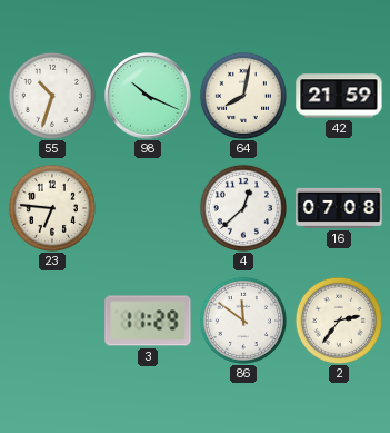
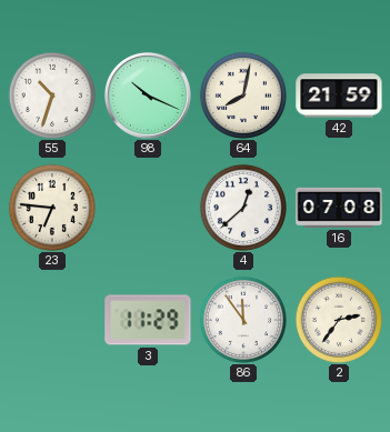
86: 11:51 -> 11:54 (243, 320)
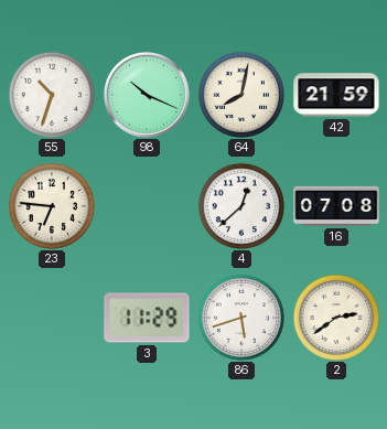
86: 11:54 -> 5:42 (241, 318)
2: 2:36 -> 2:39 (336, 318)
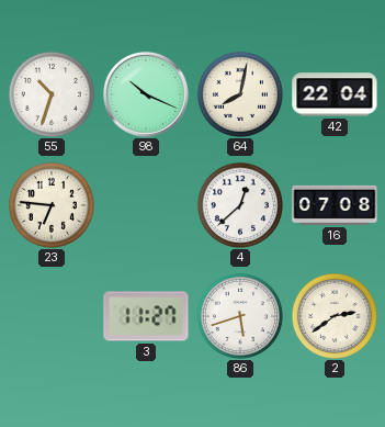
42: 21:59 -> 22:04 (335, 94)
3: 11:29 -> 11:27 (146, 316)
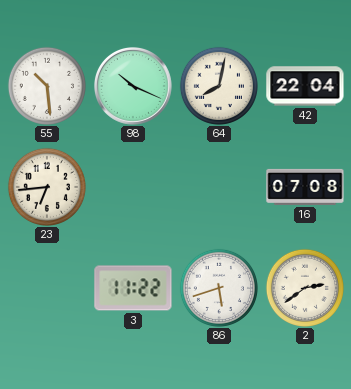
55: 10:33 -> 10:29 (47, 86)
23: 6:46 -> 6:44 (47, 187)
4: 12:38 -> none (240, 205)
3: 11:27 -> 11:22 (133, 288)
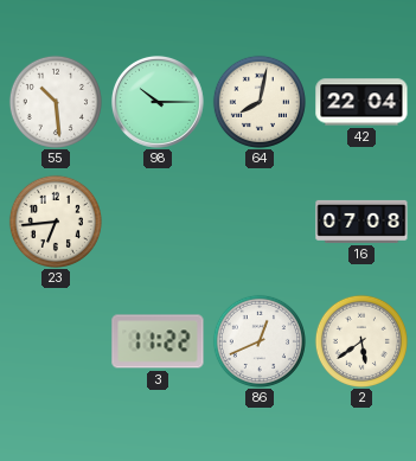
98: 10:19 -> 10:15 (159, 103)
86: 5:42 -> 12:41 (260, 341)
2: 2:39 -> 5:39 (361, 341)
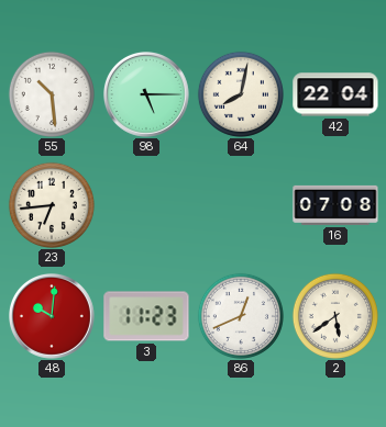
98: 10:15 -> 5:15 (147, 95)
48: none -> 10:01 (53, 317)
3: 11:22 -> 11:23 (146, 316)
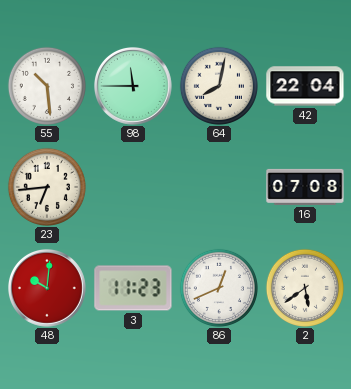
98: 5:15 -> 11:45 (134, 87)
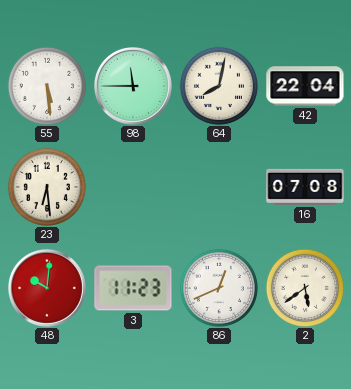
55: 10:29 -> 5:29 (47, 86)
23: 6:44 -> 6:29 (47, 187)
